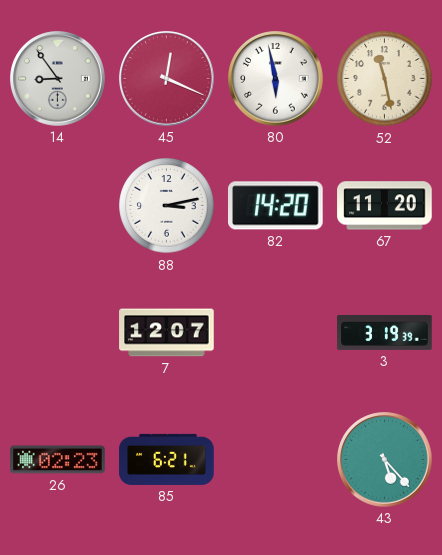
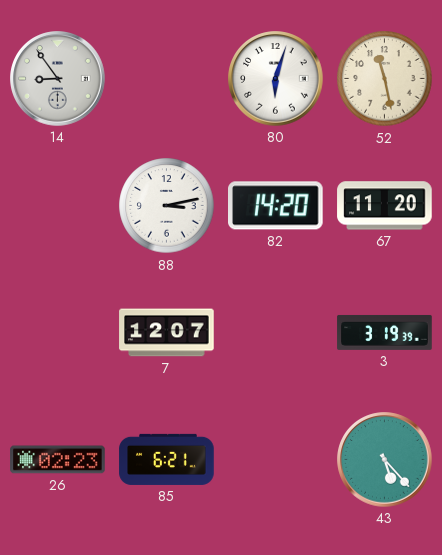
45: 12:19 -> none (167, 79)
80: 5:58 -> 6:03 (276, 79)
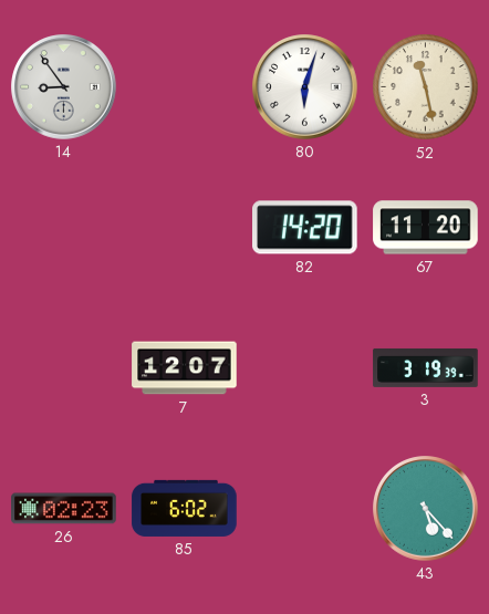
88: 3:13 -> none (167, 206)
85: 6:21 -> 6:02 (185, 508)
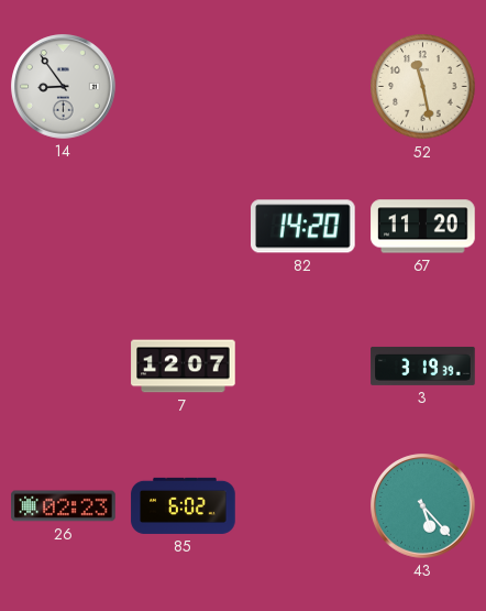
80: 6:03 -> none (305, 87)
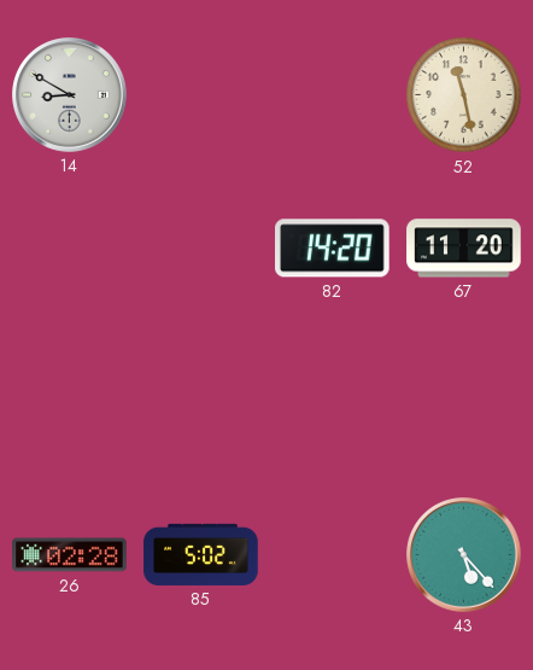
14: 8:54 -> 8:50 (70, 95)
7: 12:07 -> none (184, 367)
3: 3:19 -> none (423, 365)
26: 02:23 -> 02:28 (70, 555)
85: 6:02 -> 5:02 (201, 554)
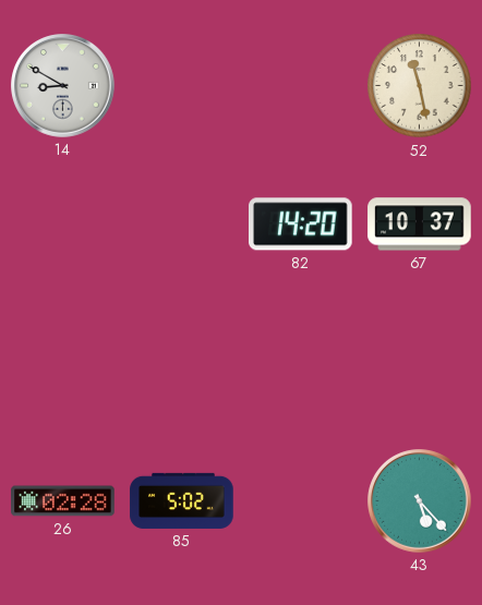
67: 11:20 -> 10:37 (420, 225)
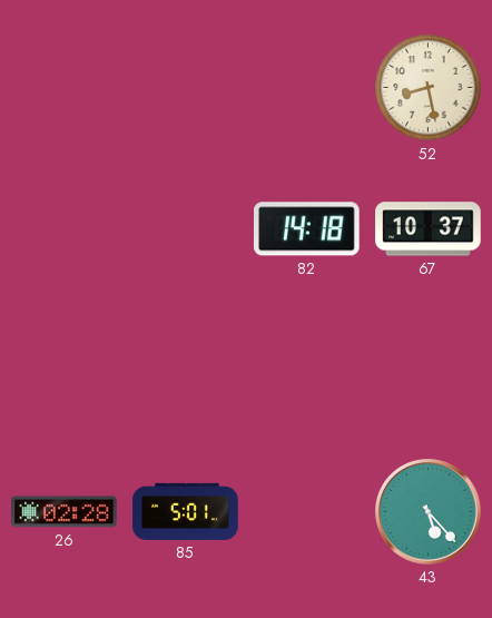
14: 8:50 -> none (63, 86)
52: 11:28 -> 8:28 (429, 88)
82: 14:20 -> 14:18 (307, 229)
85: 5:02 -> 5:01 (186, 511)
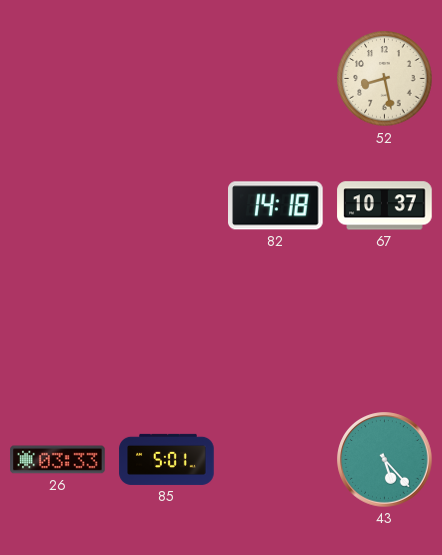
26: 02:28 -> 03:33 (58, 460)
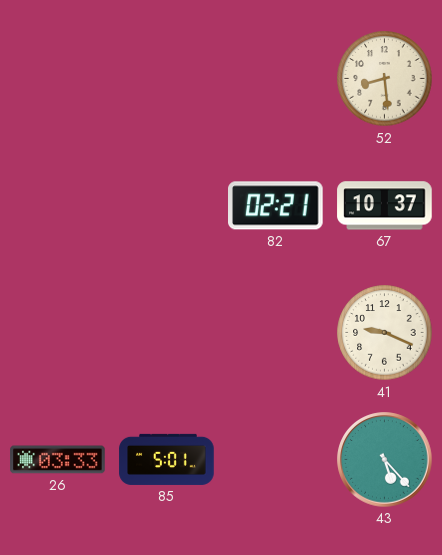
52: 8:28 -> 8:29 (385, 79)
82: 14:18 -> 02:21 (276, 206)
41: none -> 9:19 (385, 333)
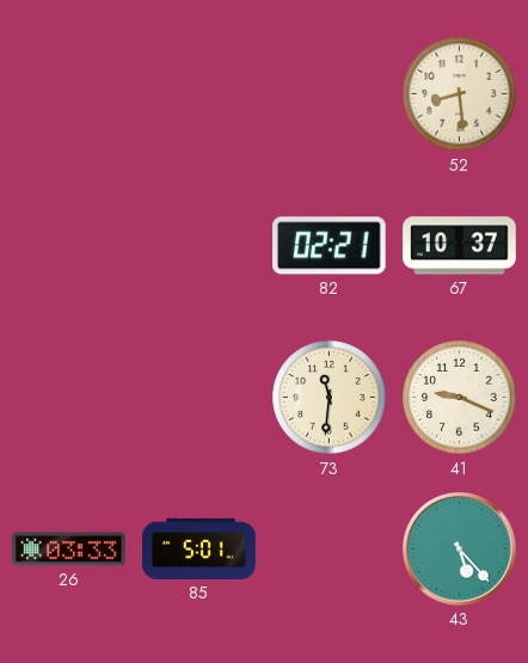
73: none -> 11:31 (330, 398)
